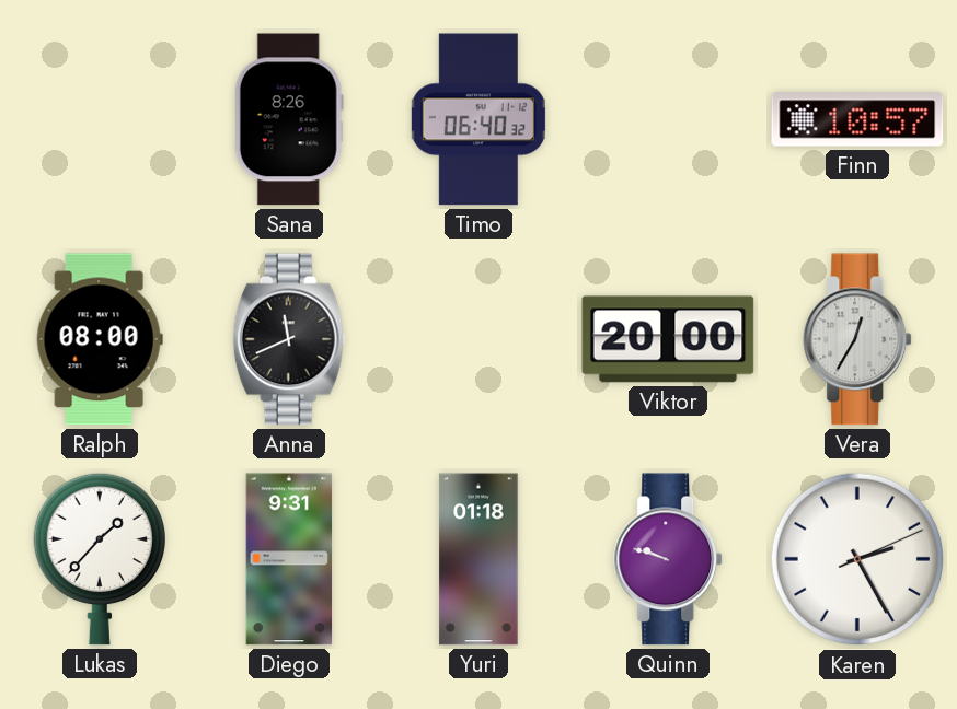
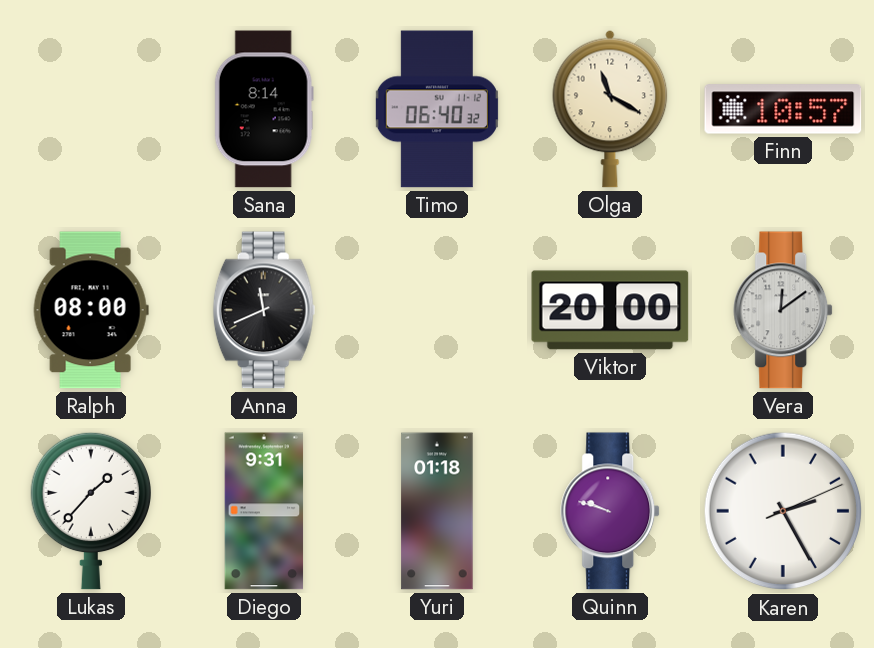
Sana: 8:26 -> 8:14 (264, 109)
Olga: none -> 11:20 (610, 109)
Vera: 12:35 -> 12:09 (784, 310)
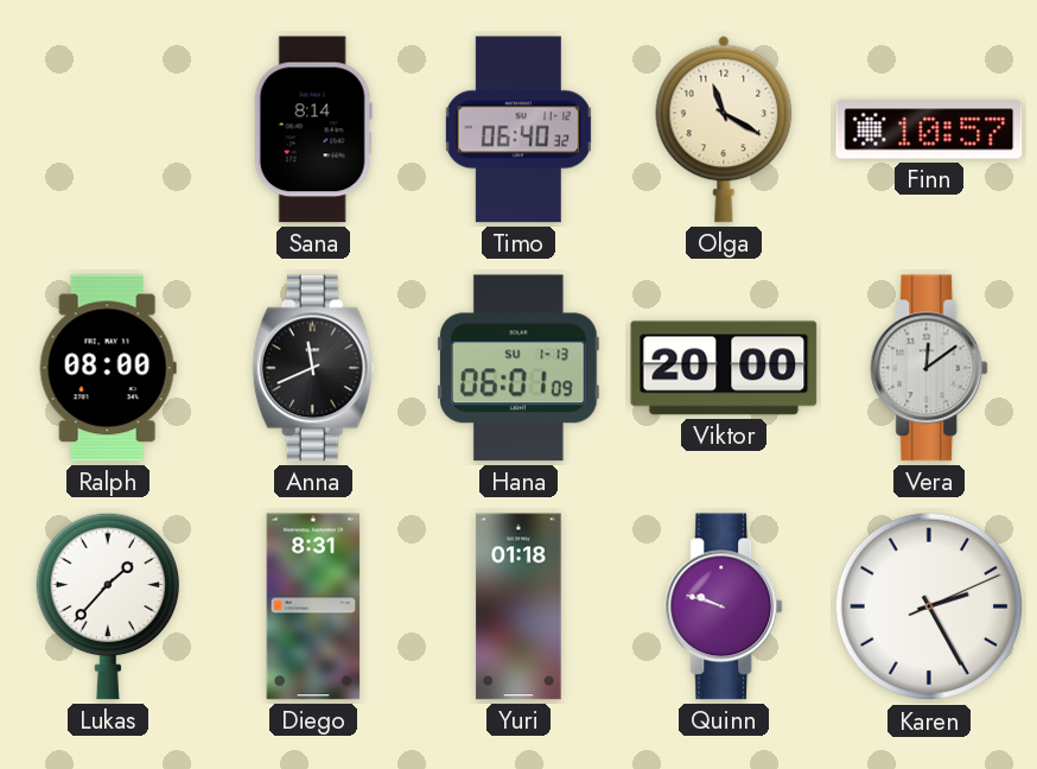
Hana: none -> 06:01 (518, 368)
Diego: 9:31 -> 8:31 (313, 606)
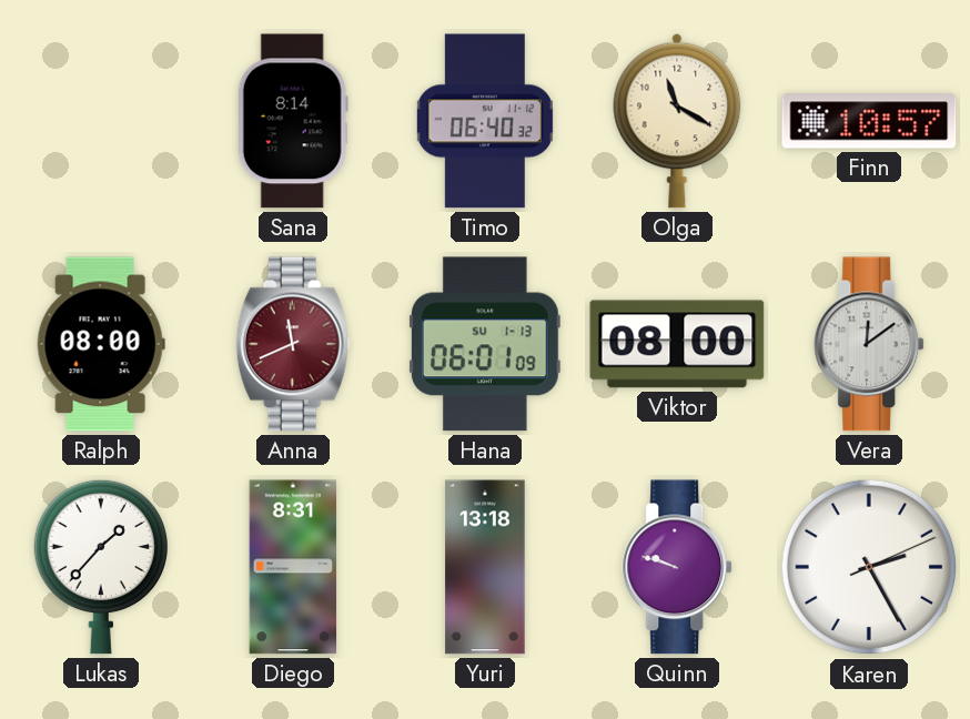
Anna dial: black -> burgundy (293, 344)
Viktor: 20:00 -> 08:00 (677, 344)
Yuri: 01:18 -> 13:18 (485, 567)
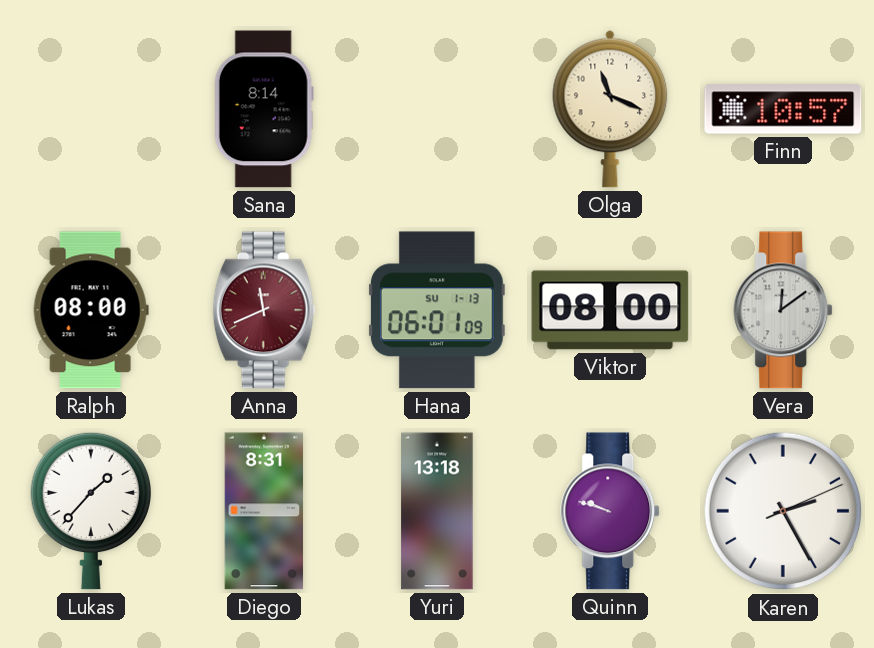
Timo: 06:40 -> none (485, 121)
Olga: 11:20 -> 11:19 (610, 109)
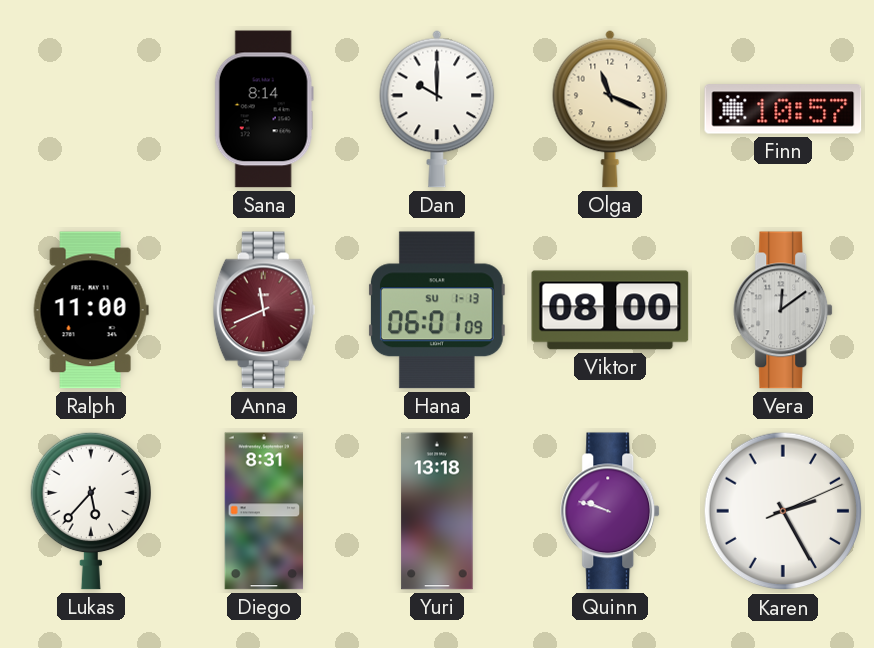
Dan: none -> 10:00 (437, 109)
Ralph: 08:00 -> 11:00 (91, 310)
Lukas: 1:37 -> 5:37 (90, 511)
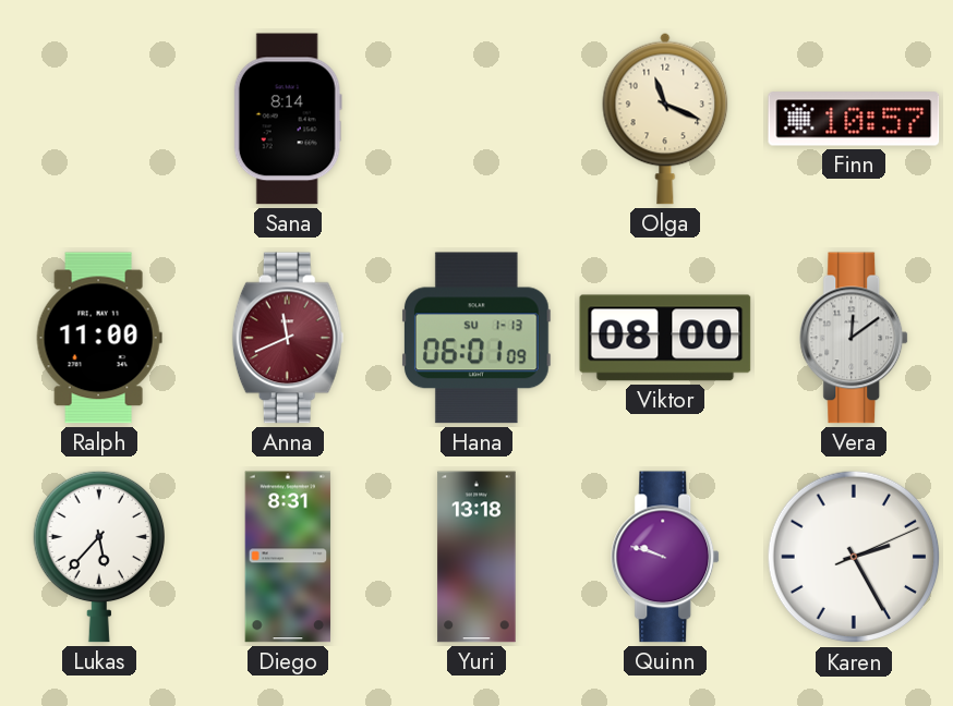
Dan: 10:00 -> none (437, 109)
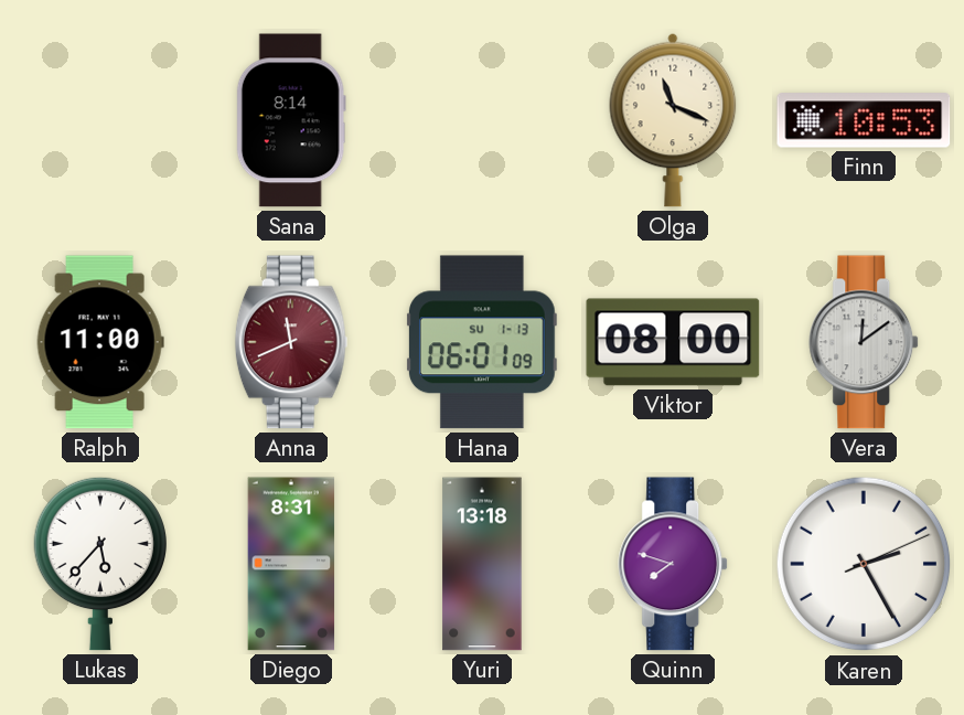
Finn: 10:57 -> 10:53 (864, 120)
Quinn: 9:48 -> 7:48 (674, 564)
